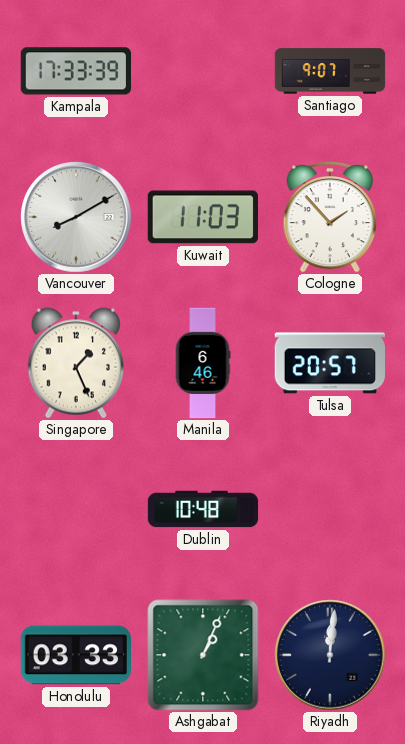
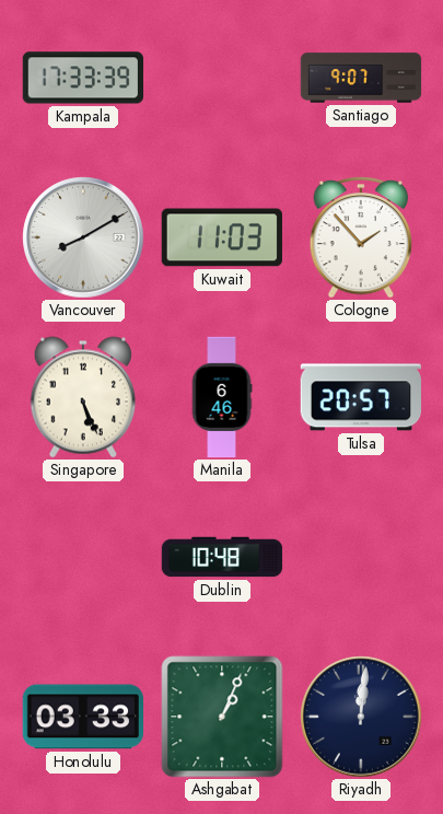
Singapore: 1:26 -> 5:26 (82, 397)
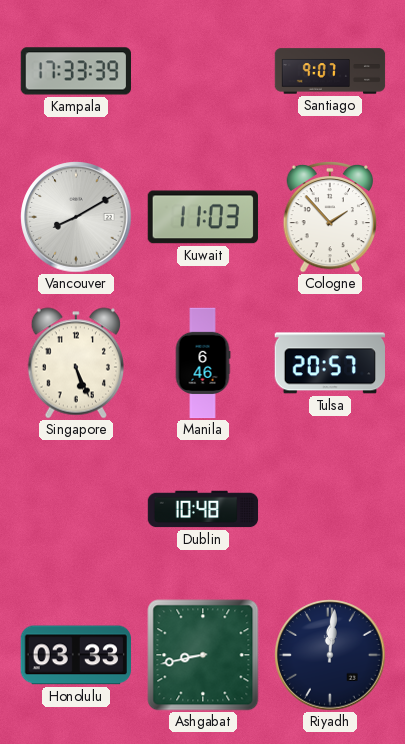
Ashgabat: 1:04 -> 8:43 (203, 655)
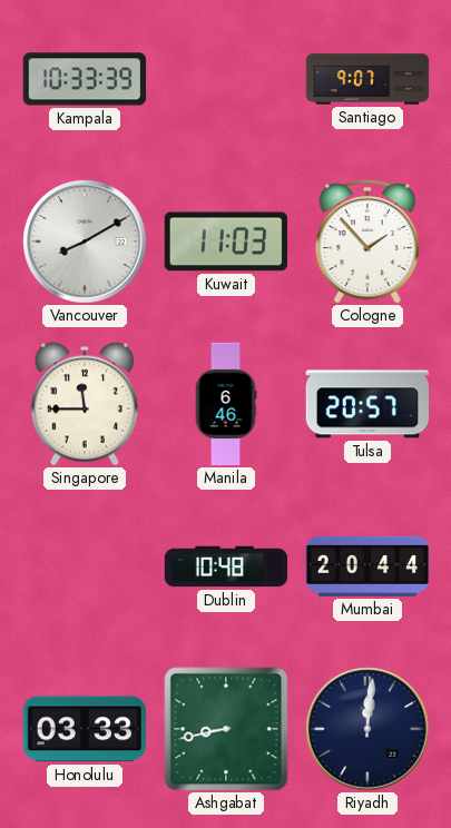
Kampala: 17:33 -> 10:33 (84, 79)
Singapore: 5:26 -> 11:45 (84, 404)
Mumbai: none -> 20:44 (367, 566)
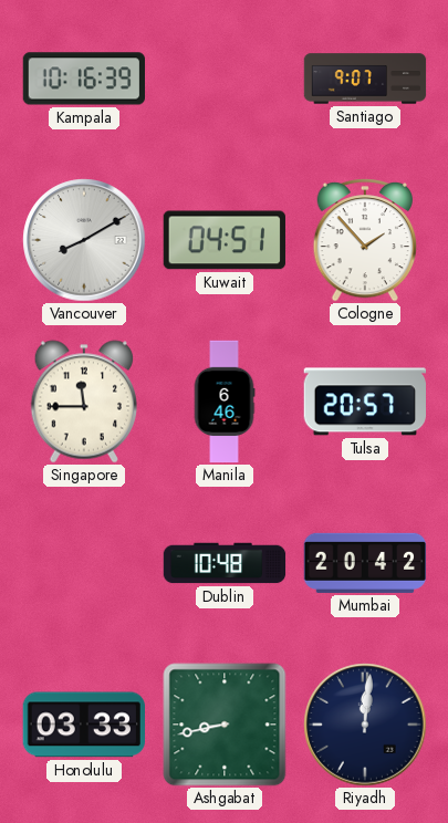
Kampala: 10:33 -> 10:16 (83, 79)
Kuwait: 11:03 -> 04:51 (223, 240)
Mumbai: 20:44 -> 20:42 (365, 563)
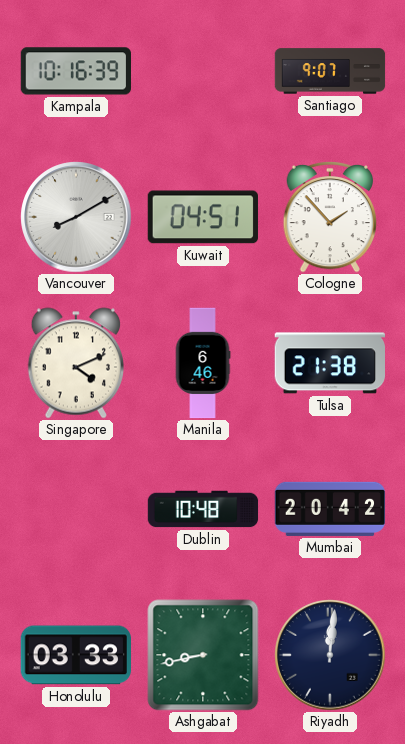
Singapore: 11:45 -> 4:11 (75, 363)
Tulsa: 20:57 -> 21:38 (329, 363)
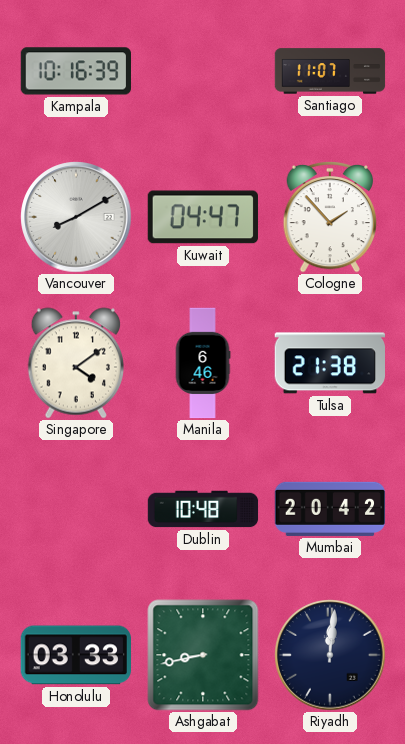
Santiago: 9:07 -> 11:07 (330, 71)
Kuwait: 04:51 -> 04:47 (202, 217)
Singapore: 4:11 -> 4:09 (75, 363)
